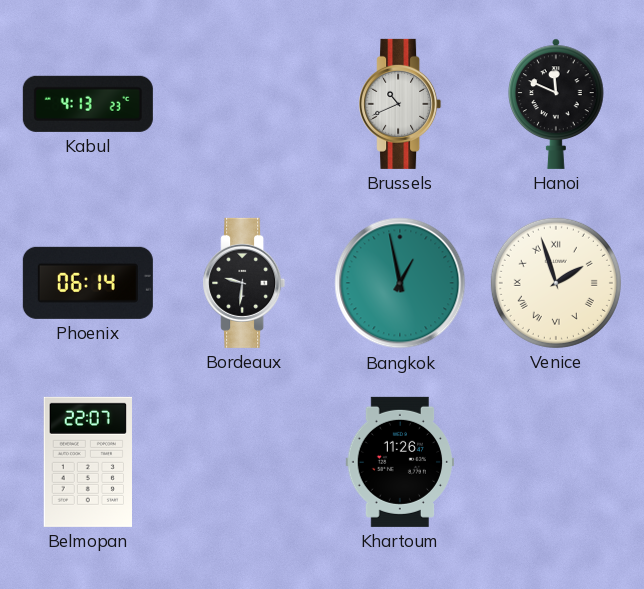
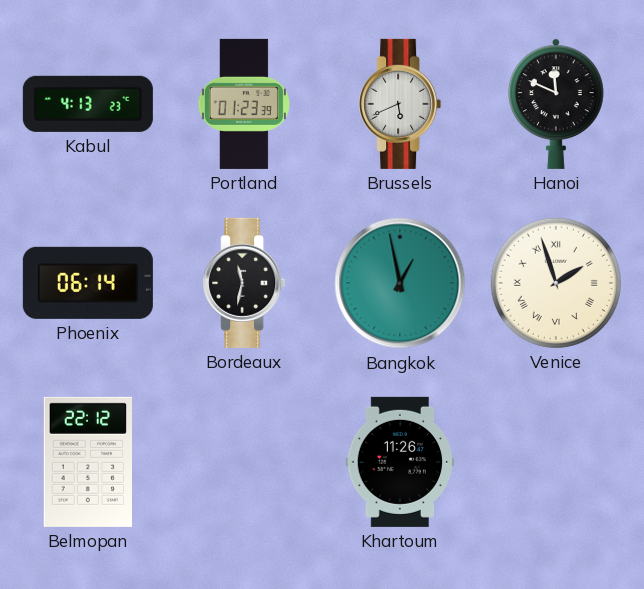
Portland: none -> 01:23 (244, 104)
Brussels: 10:41 -> 5:41 (400, 104)
Bordeaux: 9:31 -> 11:32 (244, 283)
Belmopan: 22:07 -> 22:12 (87, 462)
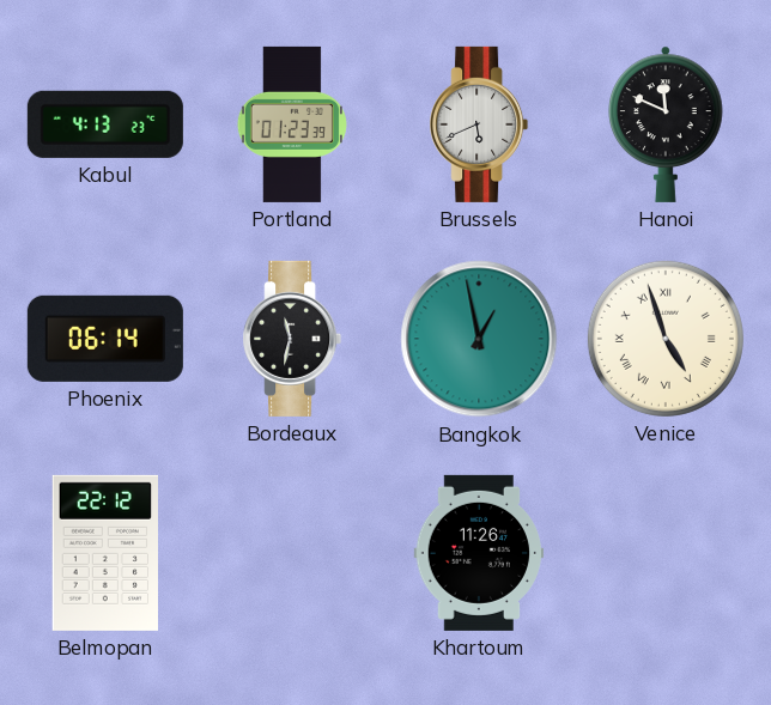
Venice: 1:57 -> 4:57 (666, 339)
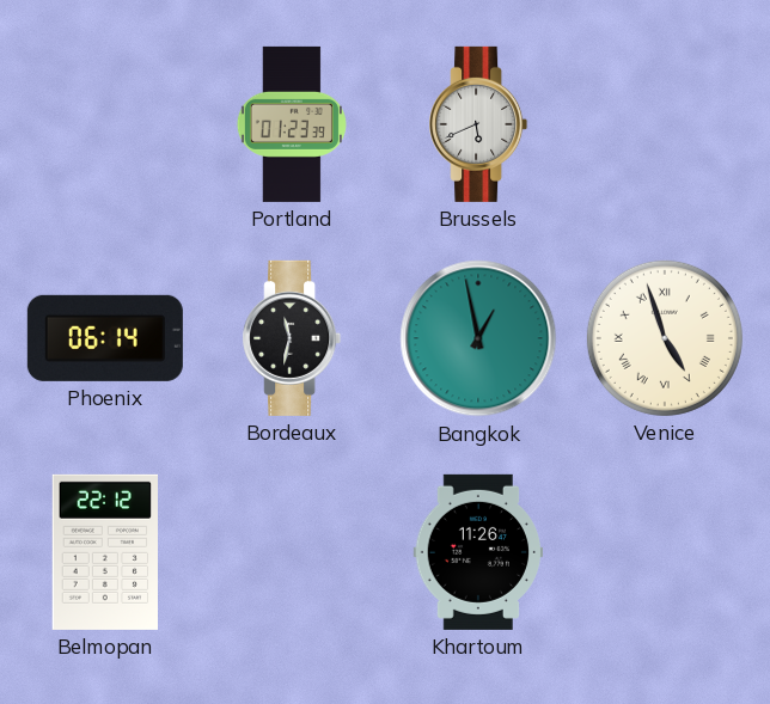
Kabul: 4:13 -> none (105, 124)
Hanoi: 11:49 -> none (666, 124)
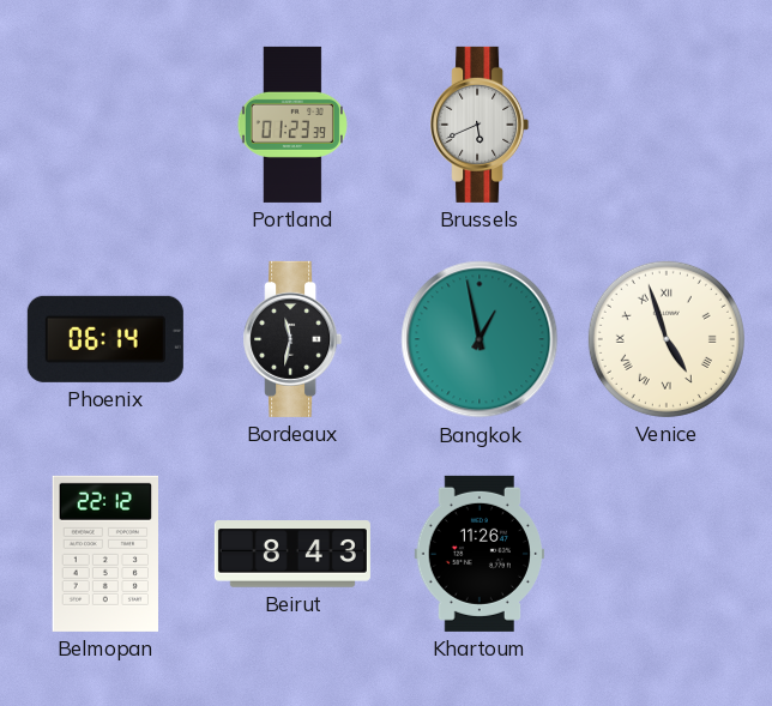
Beirut: none -> 8:43 (292, 554)
